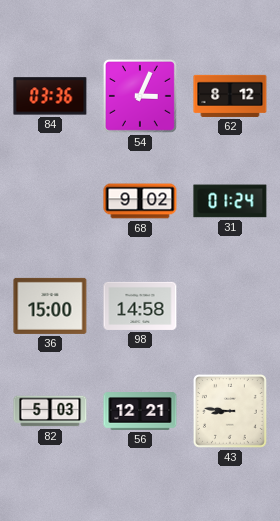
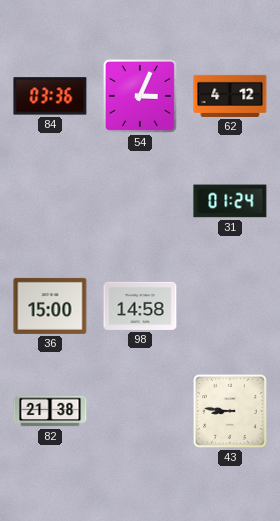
62: 8:12 -> 4:12 (230, 96)
68: 9:02 -> none (140, 201)
82: 5:03 -> 21:38 (50, 411)
56: 12:21 -> none (140, 411)
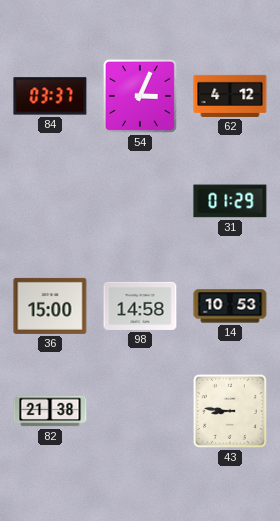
84: 03:36 -> 03:37 (50, 96)
31: 01:24 -> 01:29 (230, 201)
14: none -> 10:53 (230, 306)
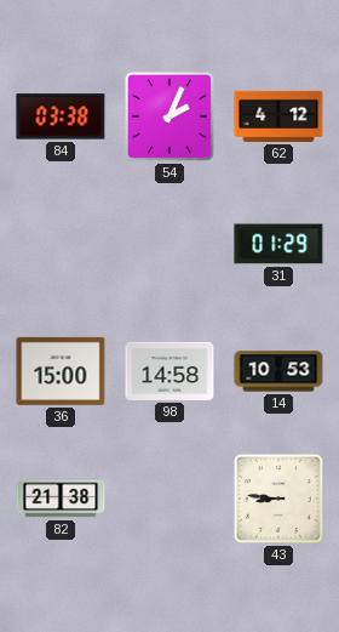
84: 03:37 -> 03:38 (61, 116)
54: 3:04 -> 2:04 (169, 116)
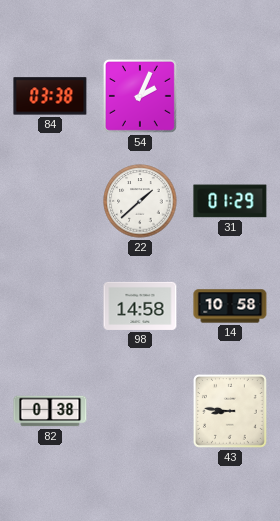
62: 4:12 -> none (278, 116)
22: none -> 1:38 (140, 201)
36: 15:00 -> none (61, 371)
14: 10:53 -> 10:58 (230, 306)
82: 21:38 -> 0:38 (50, 411)
